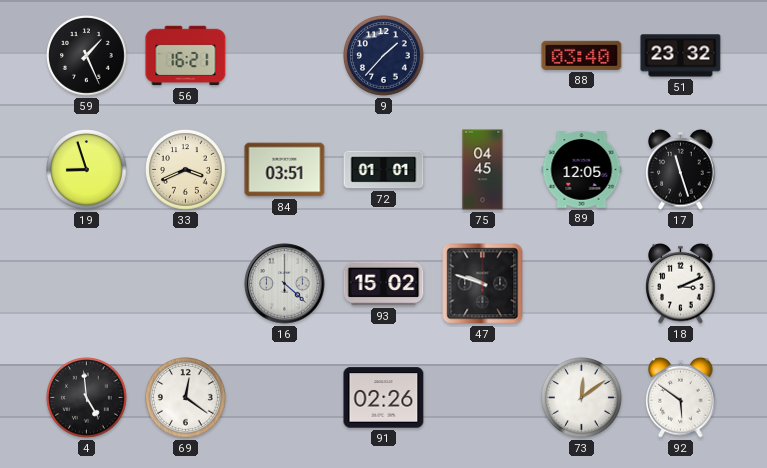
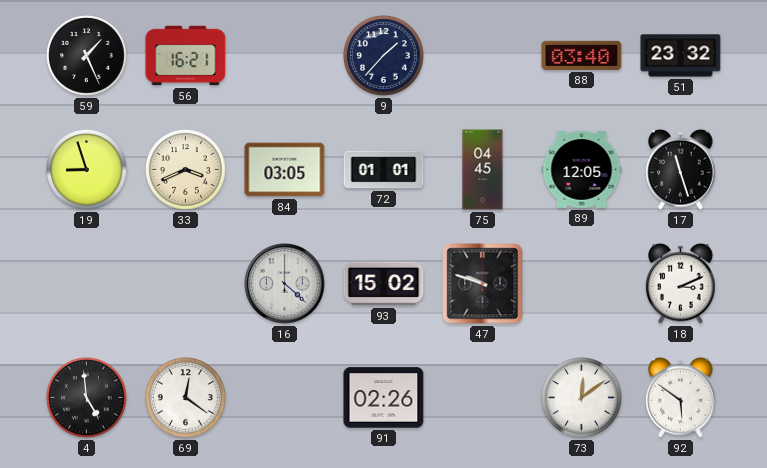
84: 03:51 -> 03:05 (285, 170)
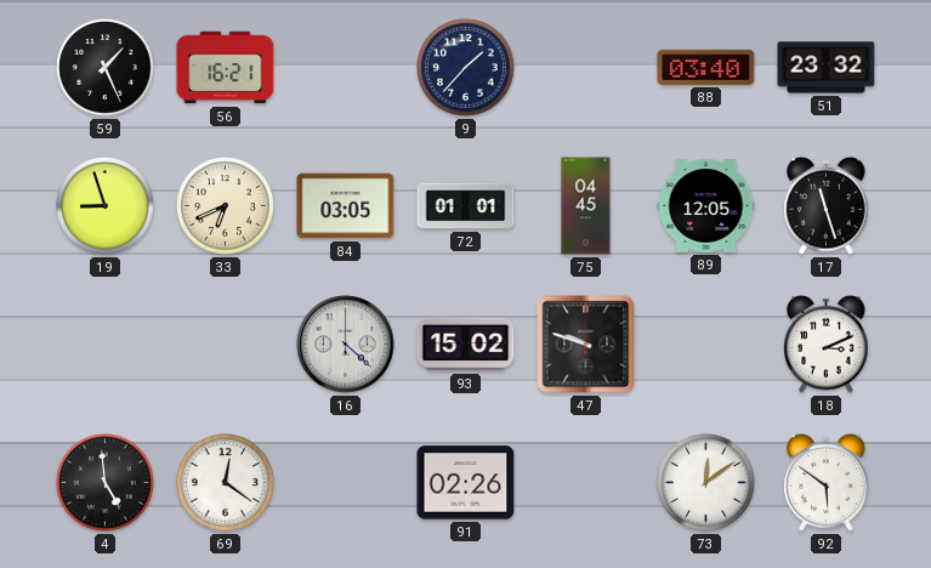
33: 3:41 -> 6:41 (226, 206)
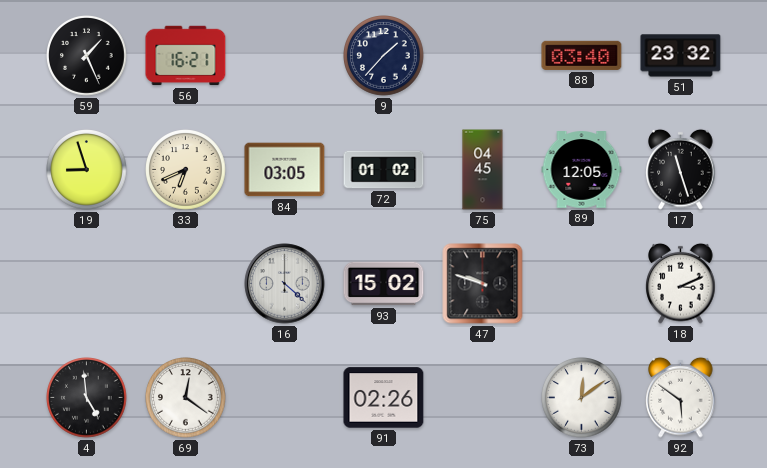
72: 01:01 -> 01:02 (384, 170)
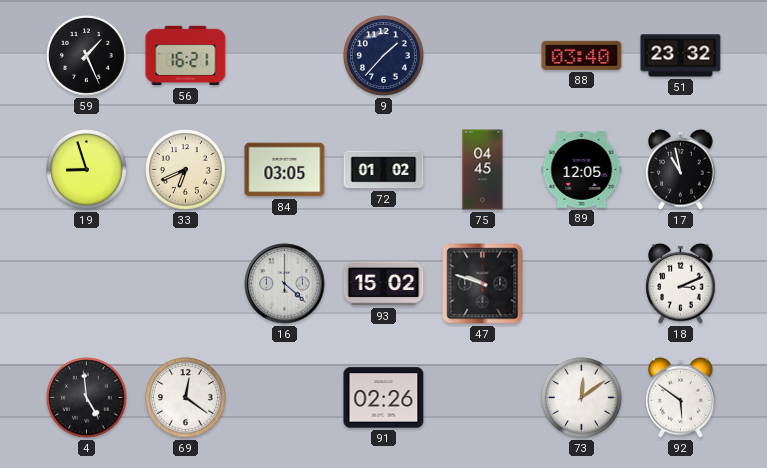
17: 11:27 -> 10:58 (681, 169)
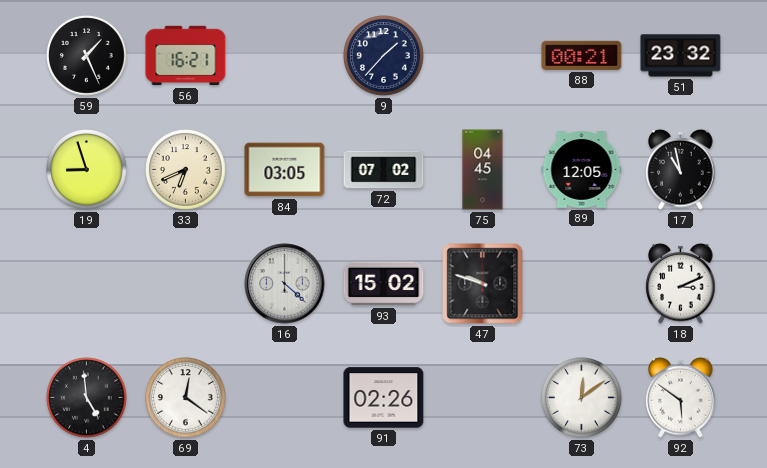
88: 03:40 -> 00:21 (582, 55)
72: 01:02 -> 07:02 (384, 170)
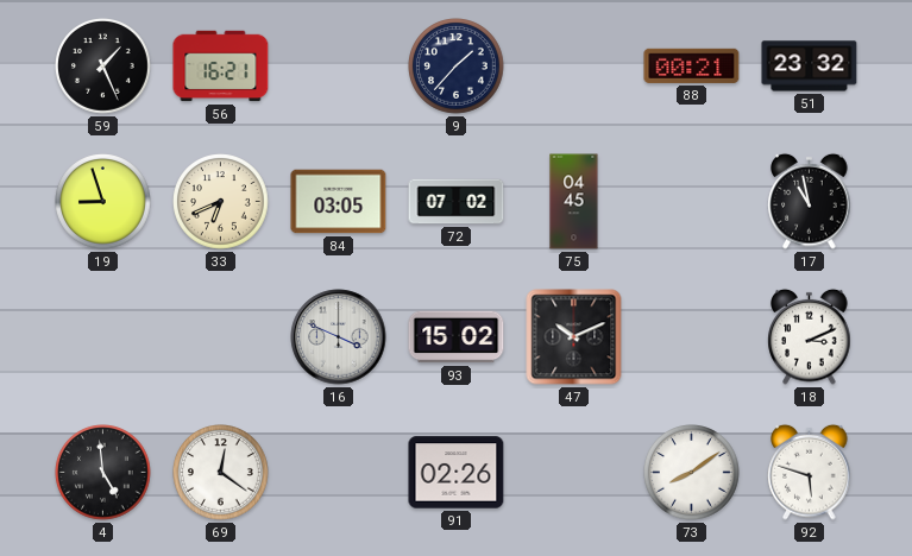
89: 12:05 -> none (582, 170)
16: 4:22 -> 3:49 (339, 337)
47: 9:48 -> 10:11 (574, 337)
73: 12:09 -> 8:09 (692, 473)
92: 5:51 -> 5:48 (810, 472)
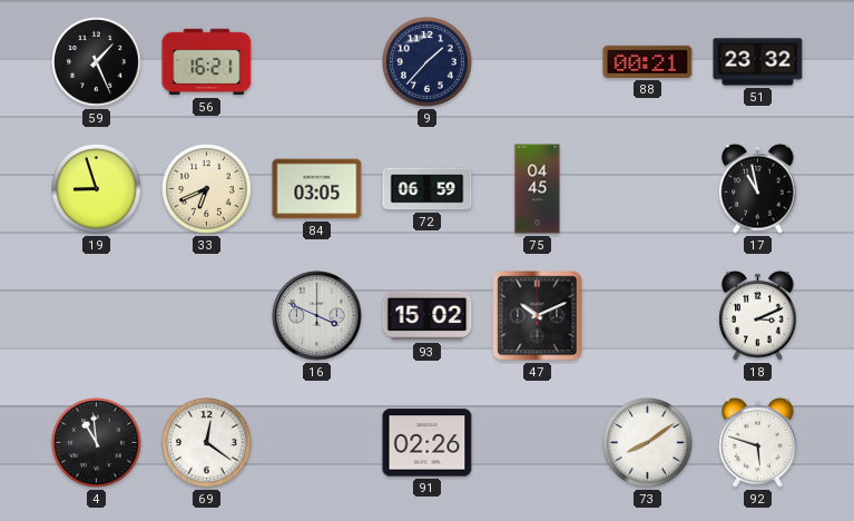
72: 07:02 -> 06:59 (428, 189)
4: 4:59 -> 10:59 (97, 443)
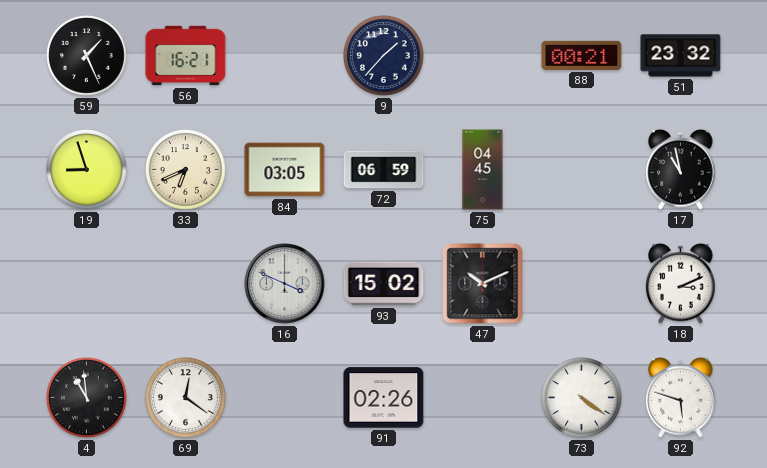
73: 8:09 -> 4:21 (582, 398)
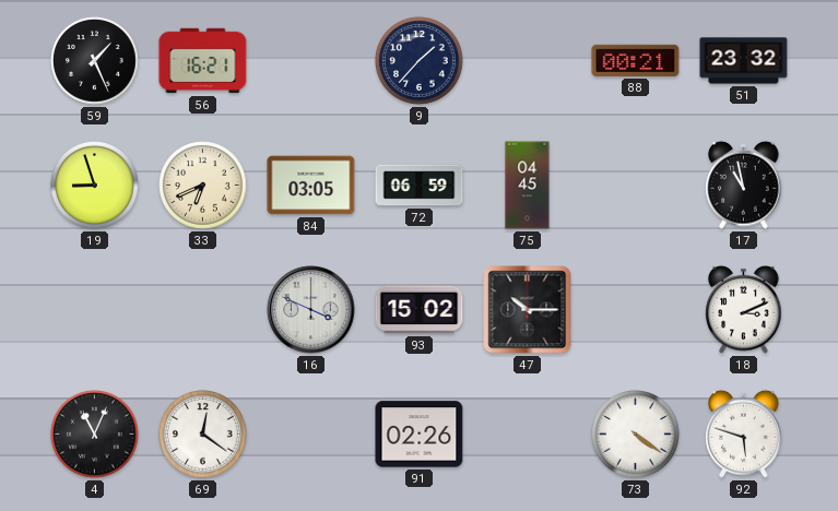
47: 10:11 -> 10:15 (528, 310)
4: 10:59 -> 11:04 (95, 435)
